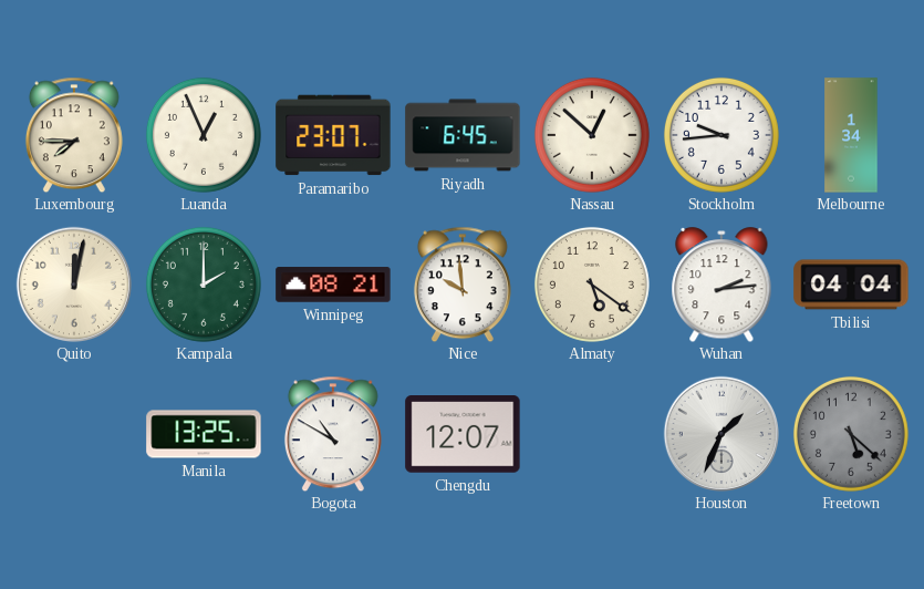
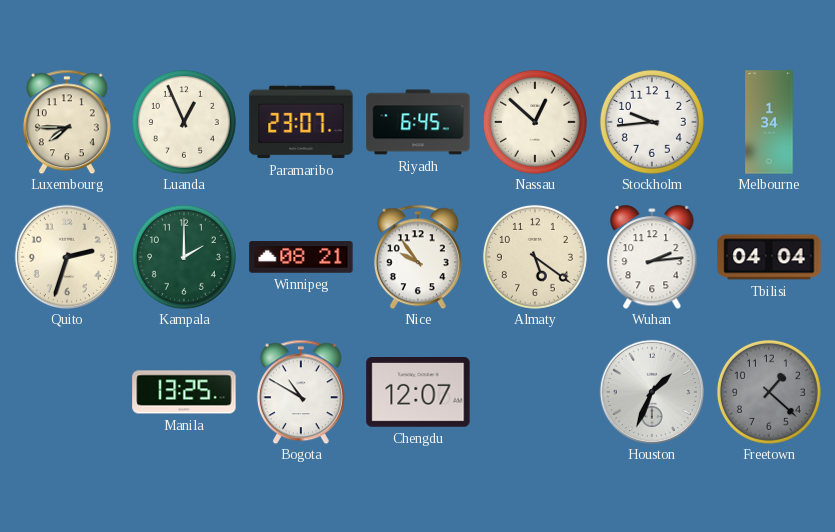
Quito: 12:02 -> 2:33 (66, 256)
Nice: 9:59 -> 9:54 (418, 257)
Freetown: 5:22 -> 1:22 (769, 392)
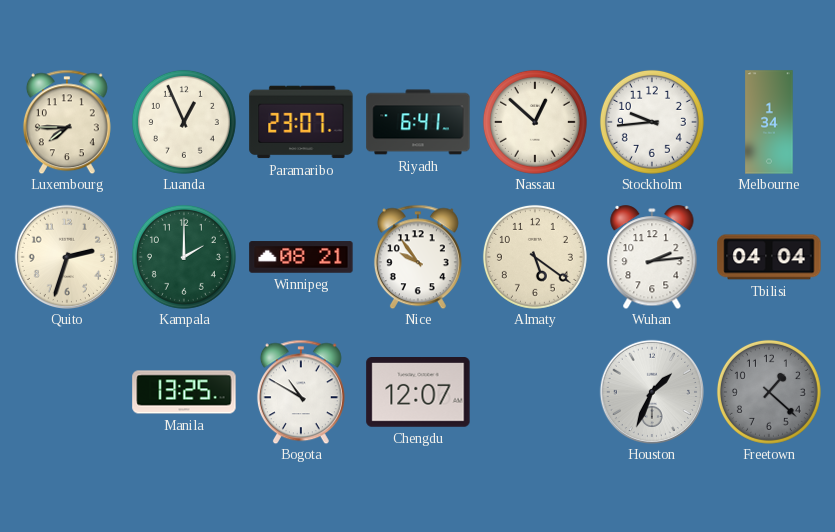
Riyadh: 6:45 -> 6:41 (418, 122)
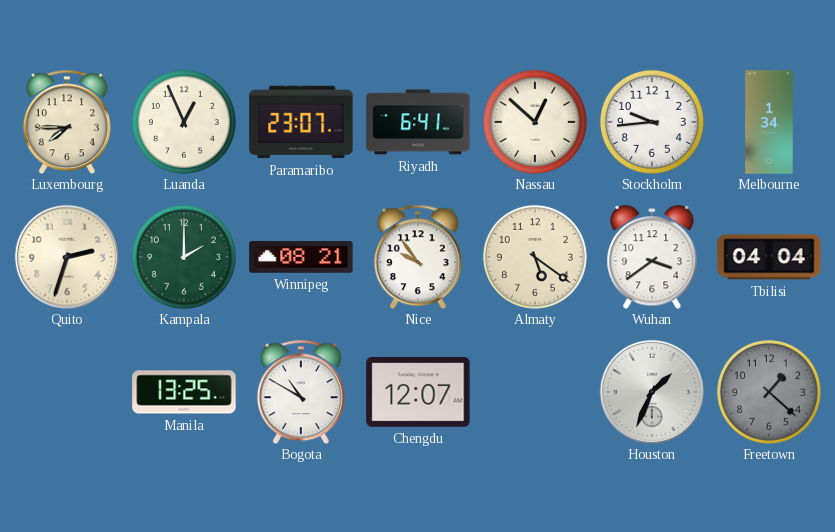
Wuhan: 2:14 -> 3:39 (652, 257)
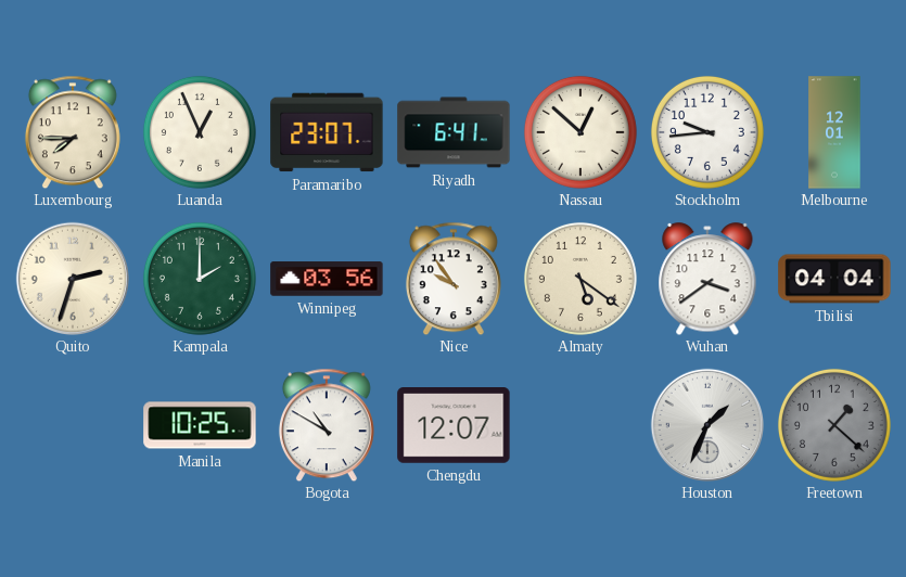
Melbourne: 1:34 -> 12:01 (834, 132)
Winnipeg: 08:21 -> 03:56 (327, 279)
Manila: 13:25 -> 10:25 (200, 425)
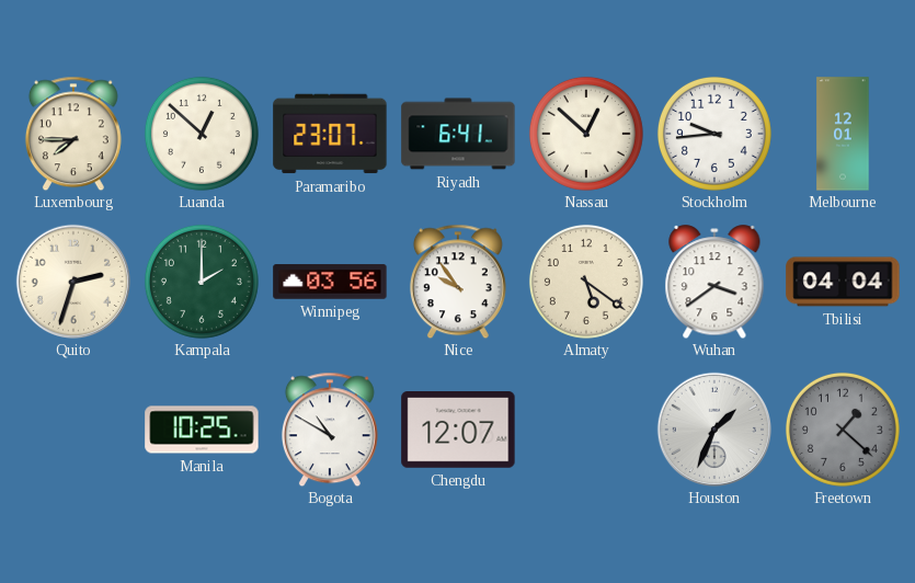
Luanda: 12:56 -> 12:52 (202, 134)
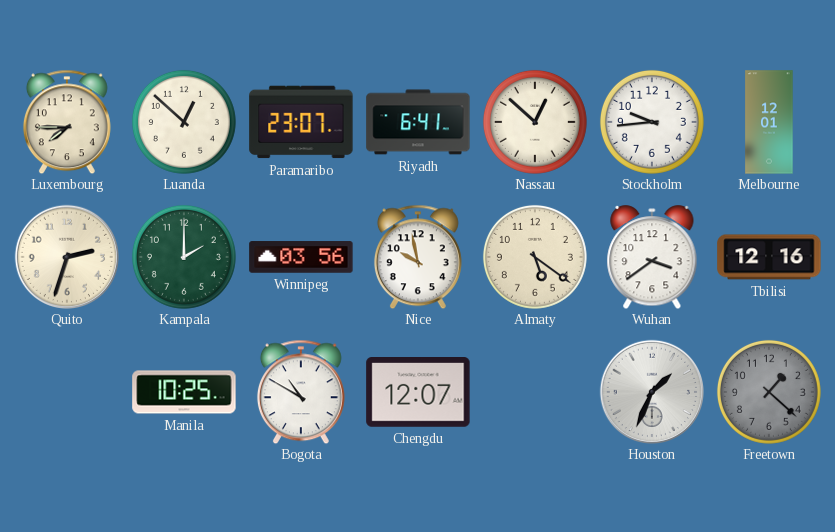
Nice: 9:54 -> 9:58 (418, 257)
Tbilisi: 04:04 -> 12:16 (769, 257)
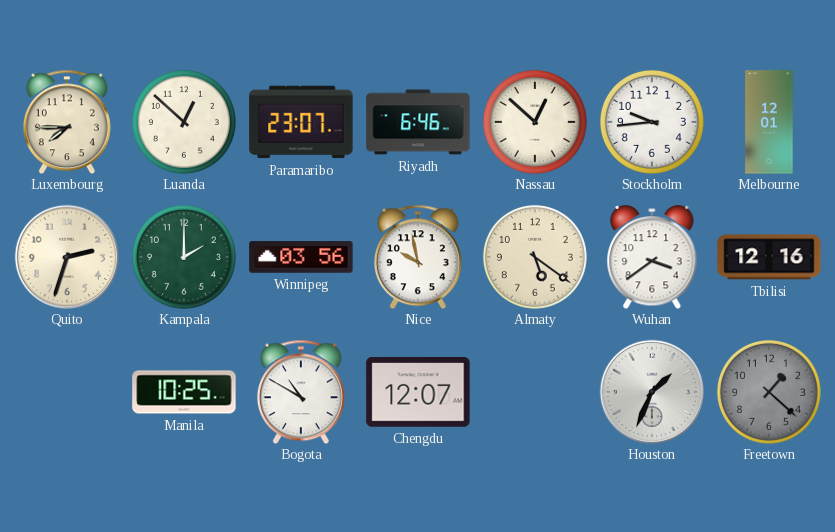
Riyadh: 6:41 -> 6:46 (418, 122)
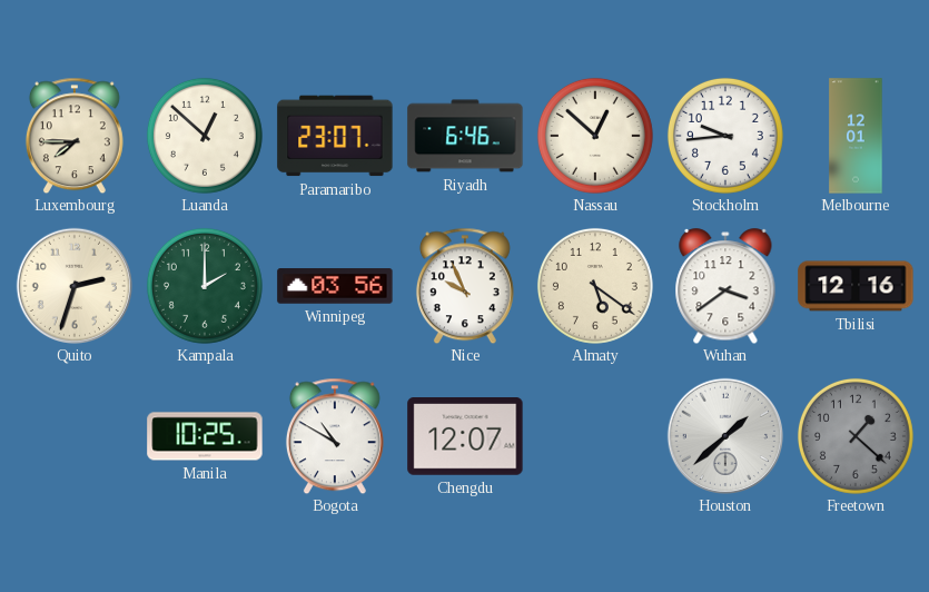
Nice: 9:58 -> 9:56 (465, 286)
Houston: 1:34 -> 1:38 (724, 435)
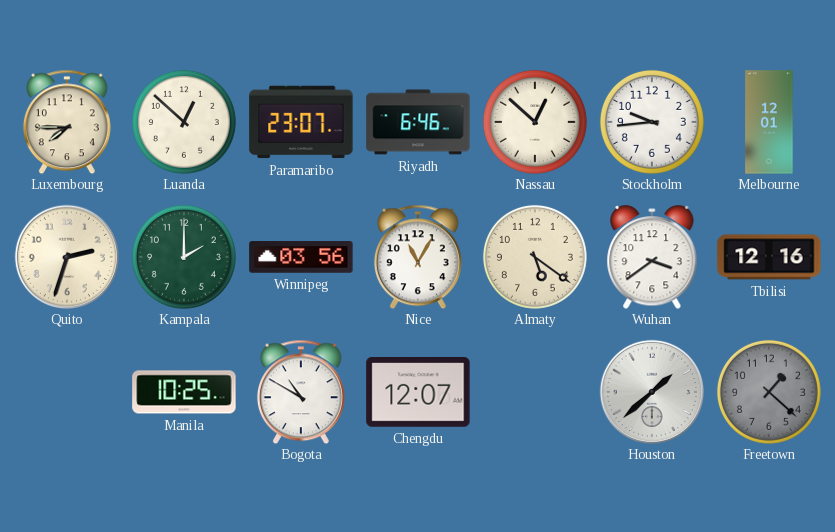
Nice: 9:56 -> 11:05 (418, 257)
